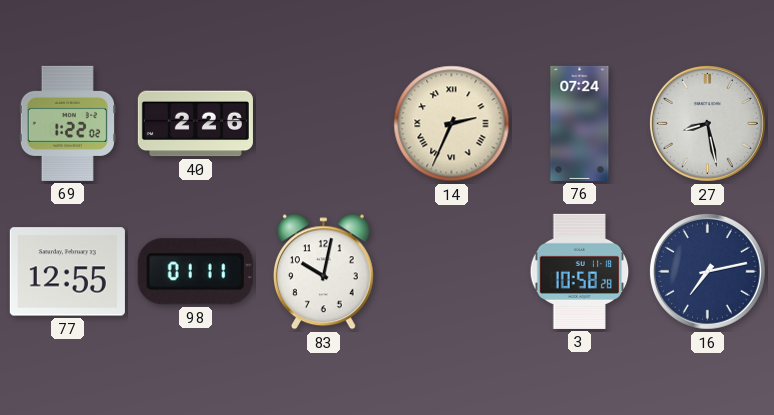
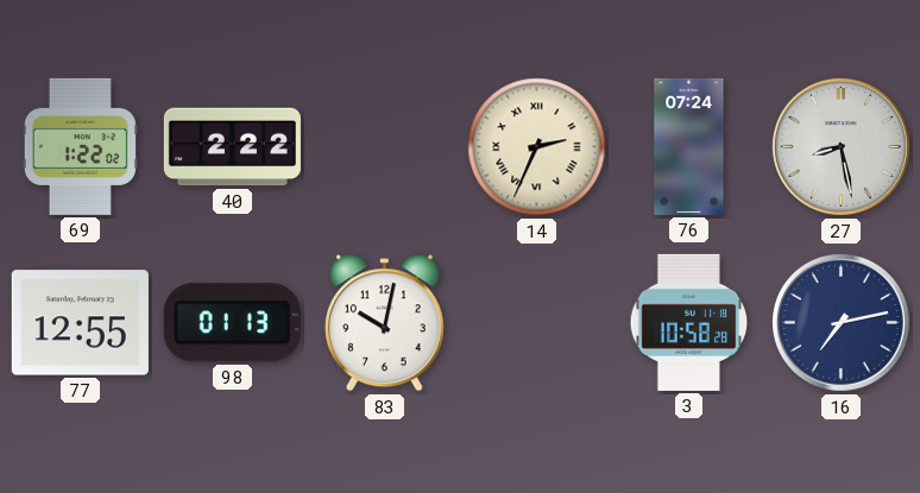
40: 2:26 -> 2:22 (232, 147)
98: 01:11 -> 01:13 (232, 323)
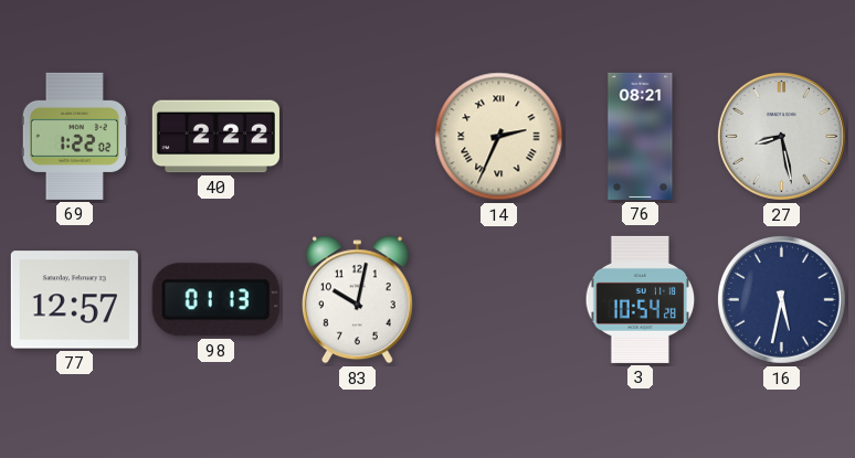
76: 07:24 -> 08:21 (641, 136)
77: 12:55 -> 12:57 (74, 300)
3: 10:58 -> 10:54 (641, 299)
16: 7:13 -> 5:32 (781, 299)
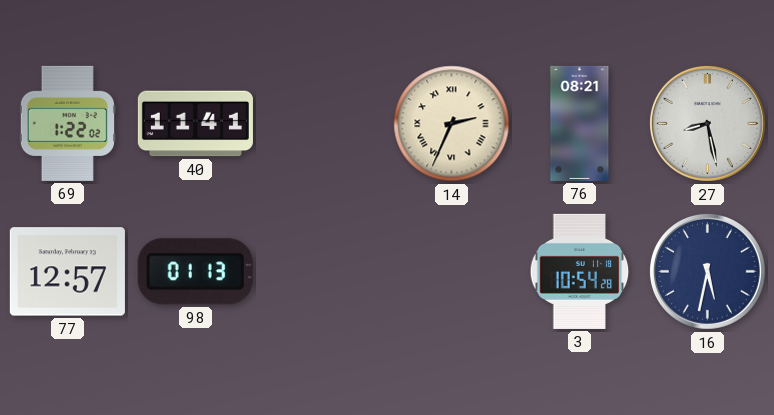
40: 2:22 -> 11:41 (195, 124)
83: 10:02 -> none (357, 300)
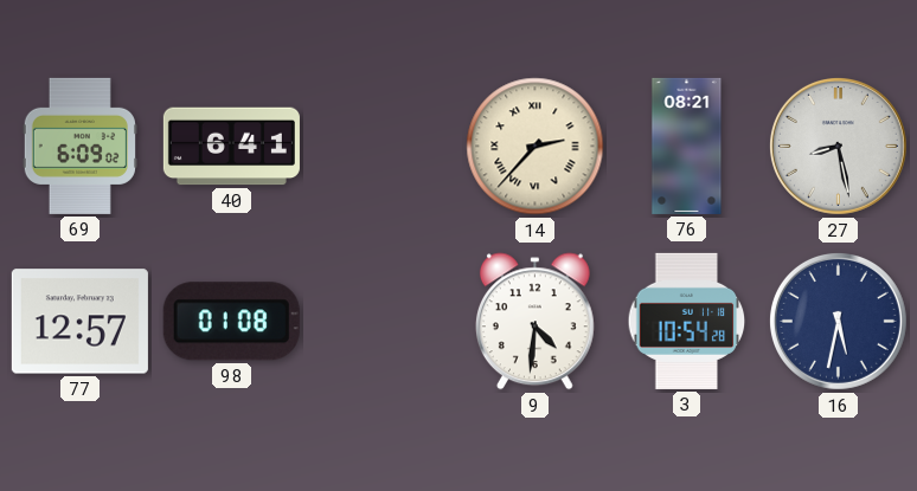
69: 1:22 -> 6:09 (79, 146)
40: 11:41 -> 6:41 (231, 147)
14: 2:34 -> 2:37 (536, 147)
98: 01:13 -> 01:08 (231, 322)
9: none -> 4:31 (534, 322)
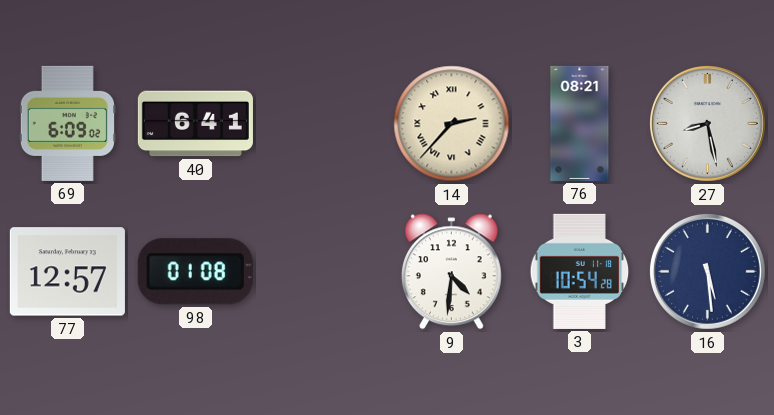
16: 5:32 -> 5:29 (707, 271)
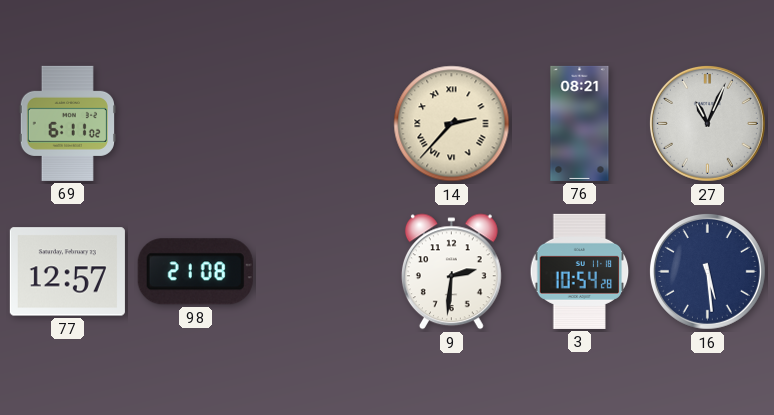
69: 6:09 -> 6:11 (67, 123)
40: 6:41 -> none (195, 124)
27: 8:28 -> 11:04 (707, 123)
98: 01:08 -> 21:08 (195, 272)
9: 4:31 -> 2:31 (451, 272)
